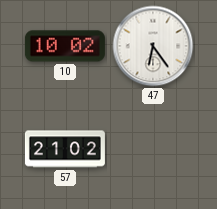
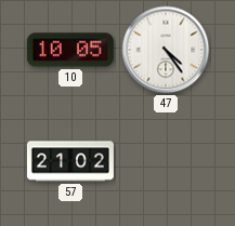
10: 10:02 -> 10:05 (70, 50)
47: 6:24 -> 4:24 (166, 50)
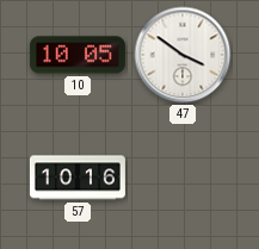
47: 4:24 -> 3:51 (183, 55)
57: 21:02 -> 10:16 (78, 178)
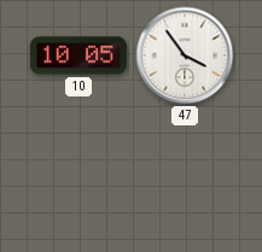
47: 3:51 -> 3:54 (185, 55)
57: 10:16 -> none (78, 178)
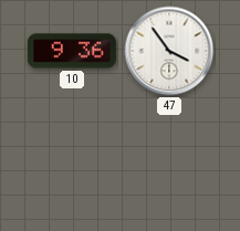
10: 10:05 -> 9:36 (72, 51)
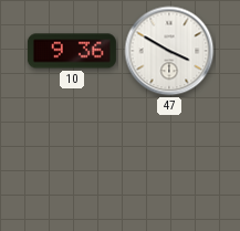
47: 3:54 -> 3:50 (169, 51)
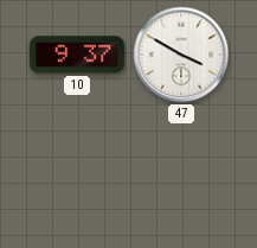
10: 9:36 -> 9:37 (77, 55)
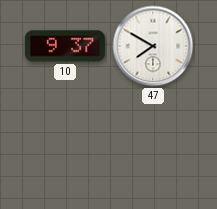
47: 3:50 -> 7:50 (153, 46)
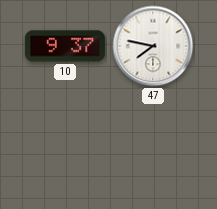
47: 7:50 -> 7:47 (153, 46)
